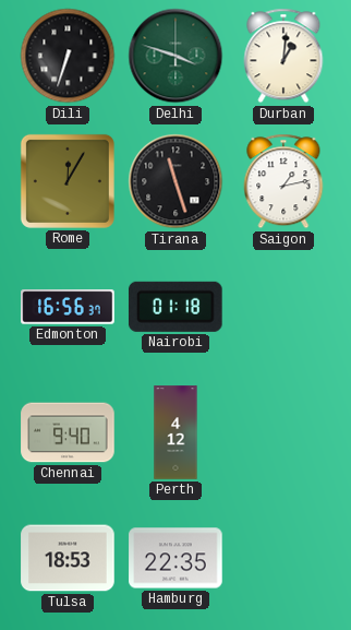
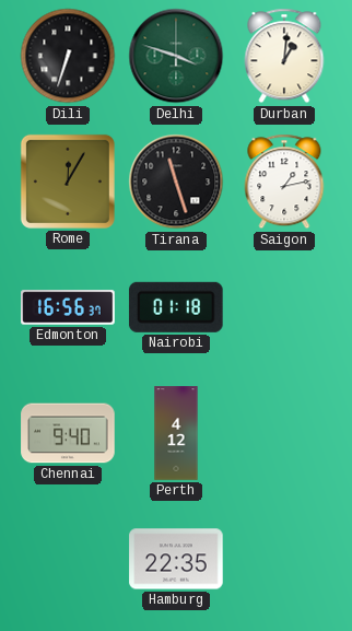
Tulsa: 18:53 -> none (68, 558)
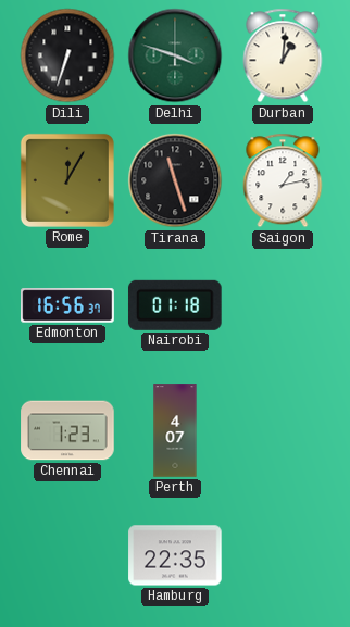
Chennai: 9:40 -> 1:23 (67, 430)
Perth: 4:12 -> 4:07 (175, 430)
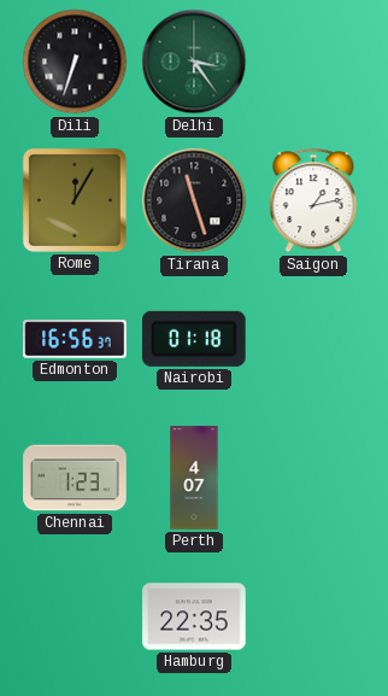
Delhi: 3:48 -> 3:24 (194, 62)
Durban: 1:01 -> none (283, 55)
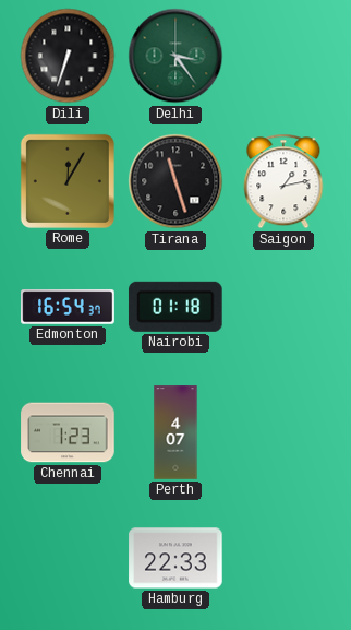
Edmonton: 16:56 -> 16:54 (68, 307)
Hamburg: 22:35 -> 22:33 (175, 558)
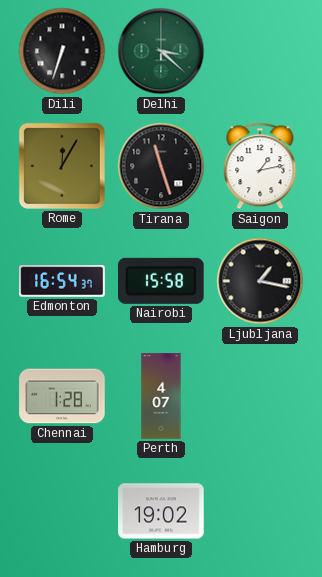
Delhi: 3:24 -> 3:22 (161, 51)
Nairobi: 01:18 -> 15:58 (161, 281)
Ljubljana: none -> 1:17 (260, 281)
Chennai: 1:23 -> 1:28 (62, 396)
Hamburg: 22:33 -> 19:02 (161, 511)
